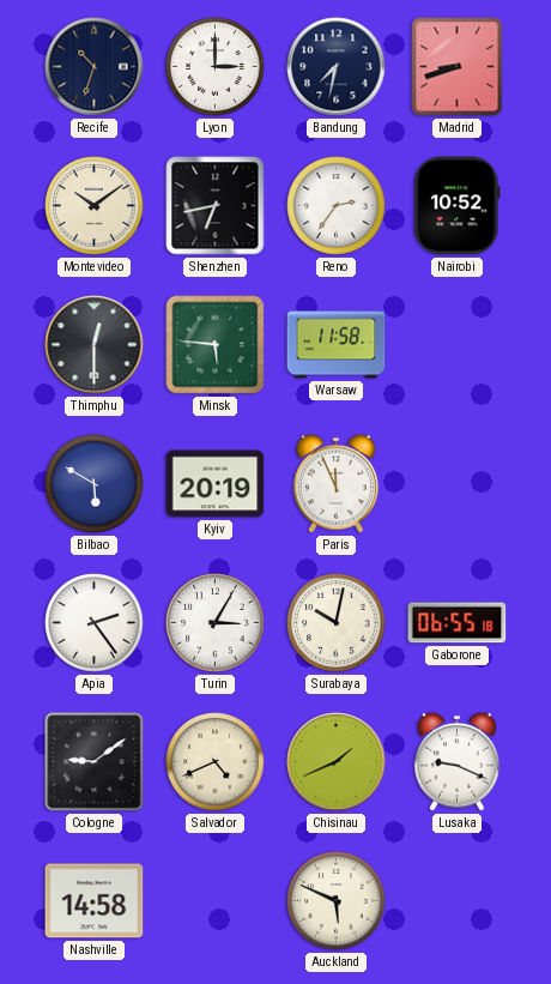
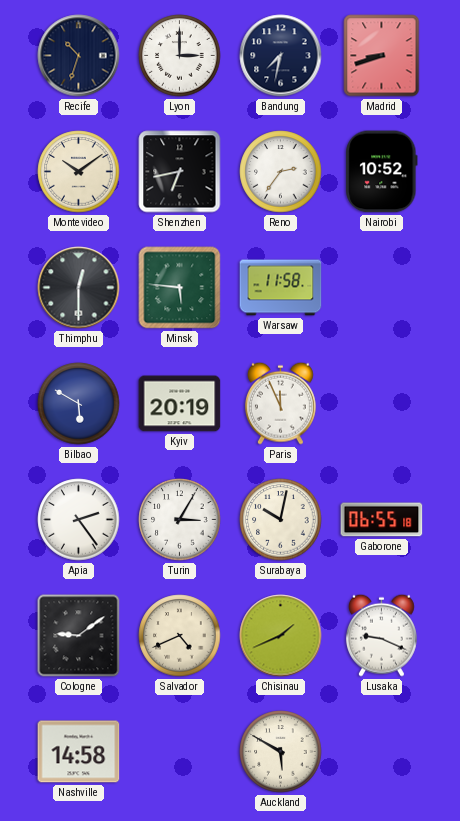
Auckland: 5:49 -> 5:50 (281, 752)
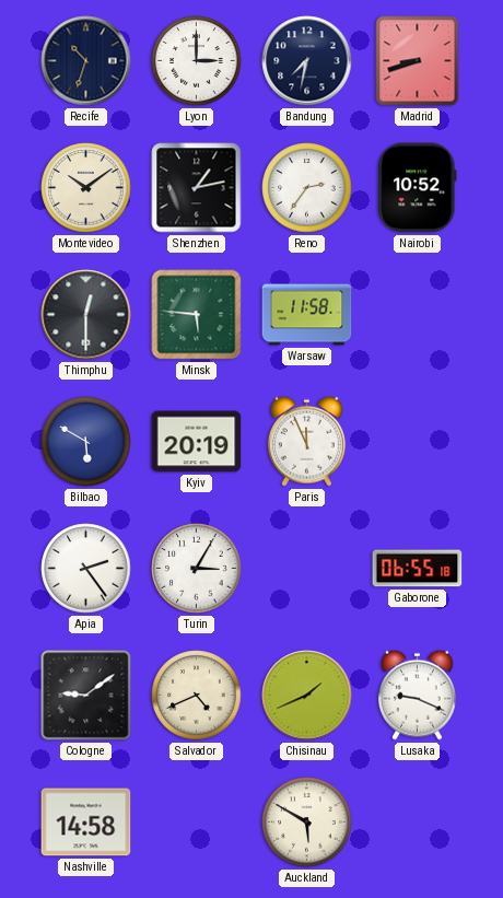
Shenzhen: 6:43 -> 1:13 (197, 188)
Surabaya: 10:02 -> none (281, 520)
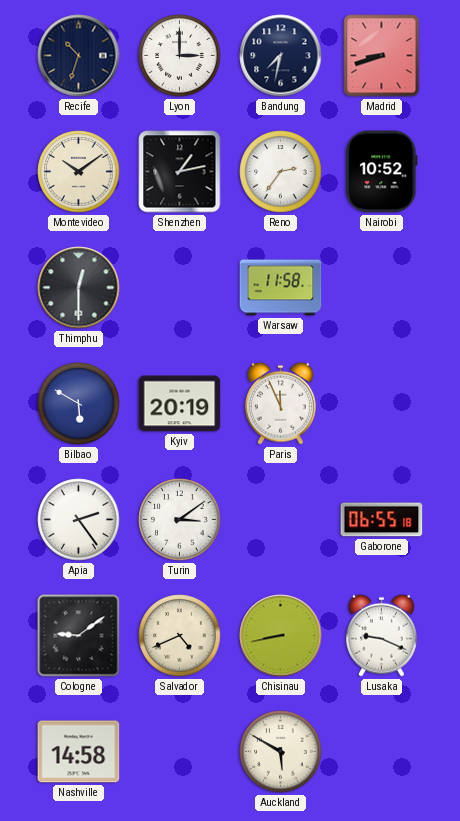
Minsk: 5:46 -> none (197, 315)
Turin: 3:05 -> 3:09 (180, 520)
Chisinau: 1:41 -> 8:43 (281, 636)
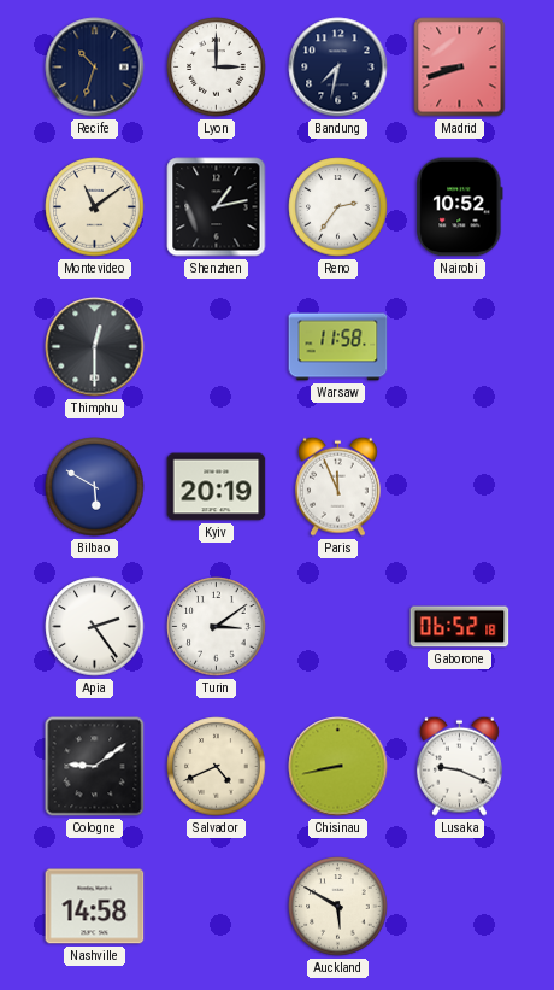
Montevideo: 10:09 -> 11:09 (95, 207)
Gaborone: 06:55 -> 06:52 (460, 627)
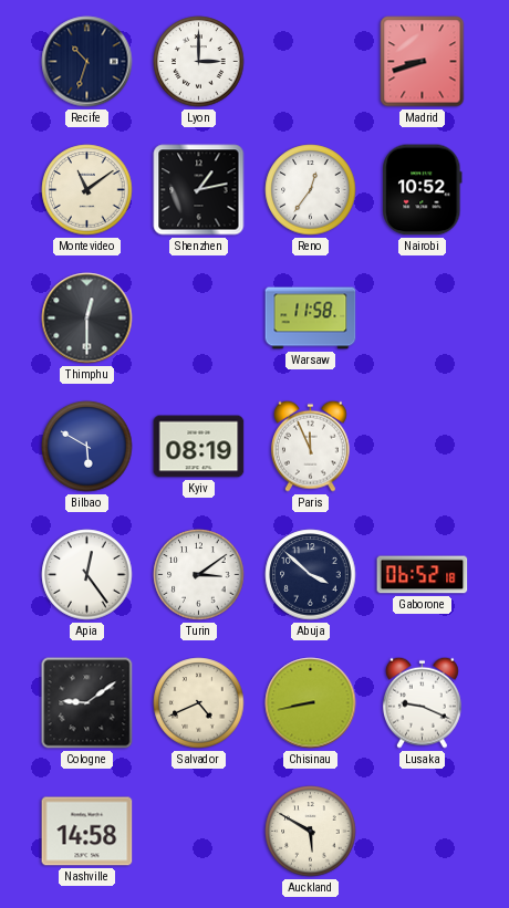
Bandung: 7:32 -> none (338, 68)
Reno: 2:36 -> 12:36 (311, 190)
Kyiv: 20:19 -> 08:19 (199, 447)
Apia: 2:24 -> 12:24 (87, 575)
Abuja: none -> 3:52 (311, 575)
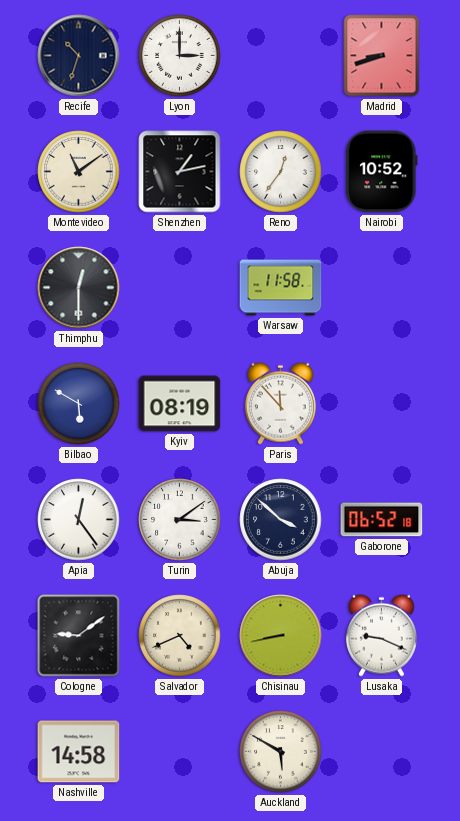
Paris: 11:56 -> 11:53 (280, 403)
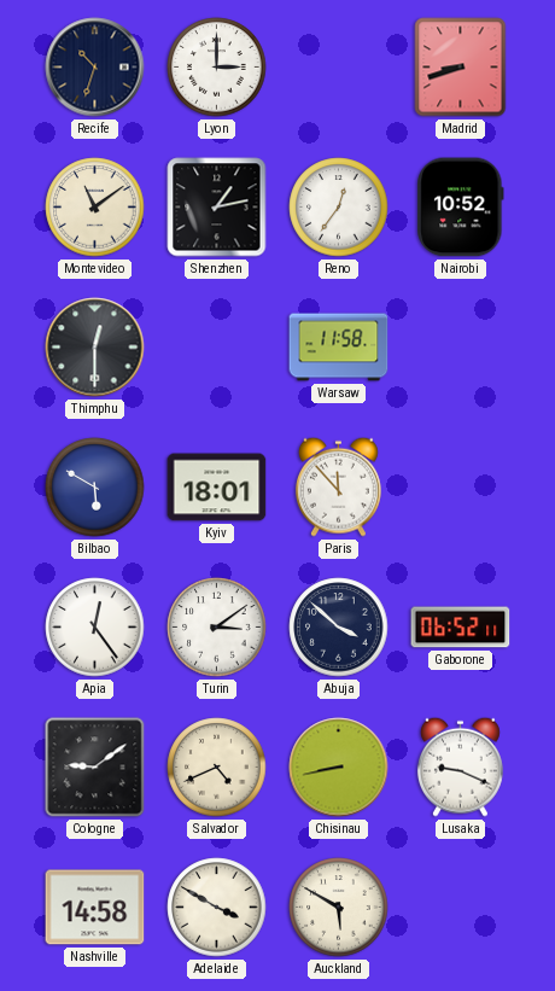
Kyiv: 08:19 -> 18:01 (217, 488)
Gaborone: 06:52:18 -> 06:52:11 (461, 628)
Adelaide: none -> 3:50 (217, 908)
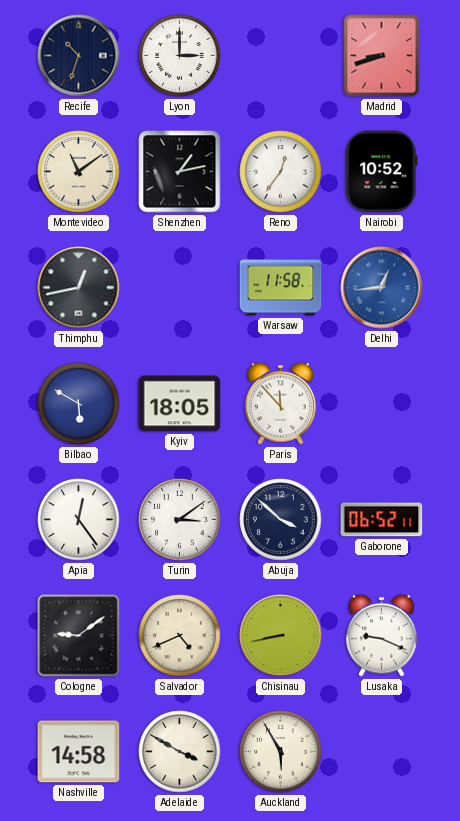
Thimphu: 12:30 -> 12:43 (79, 288)
Delhi: none -> 12:44 (382, 288)
Kyiv: 18:01 -> 18:05 (180, 404)
Auckland: 5:50 -> 5:55 (281, 752)
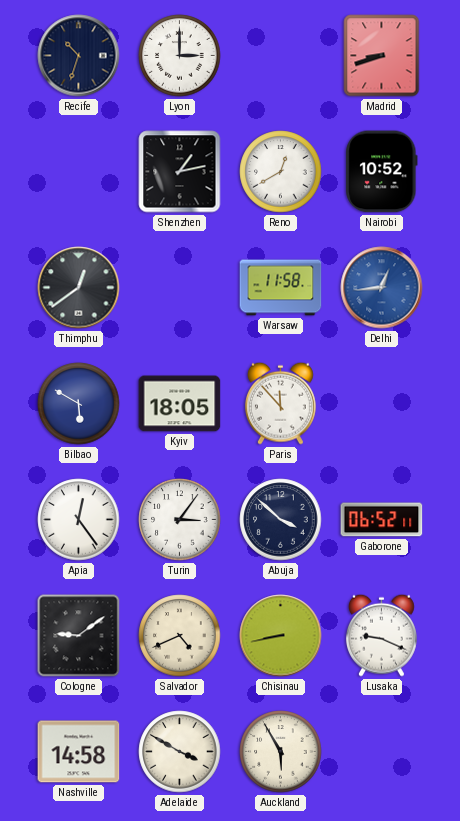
Montevideo: 11:09 -> none (79, 172)
Reno: 12:36 -> 12:40 (281, 172)
Thimphu: 12:43 -> 12:39 (79, 288)
Turin: 3:09 -> 3:06 (180, 520)
